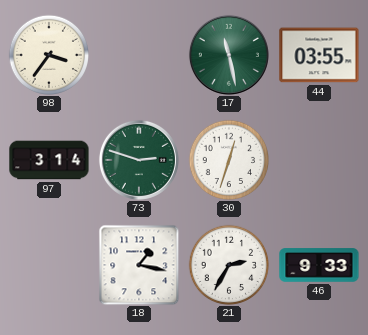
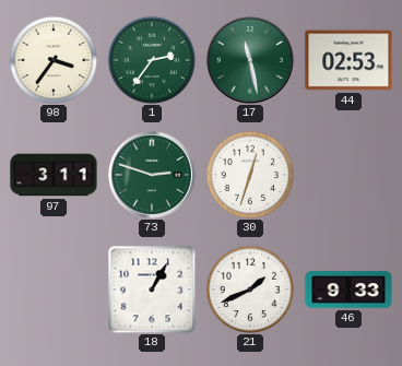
1: none -> 2:36 (151, 59)
44: 03:55 -> 02:53 (348, 60)
97: 3:14 -> 3:11 (54, 175)
18: 1:17 -> 1:05 (152, 290)
21: 2:35 -> 1:41 (249, 288)
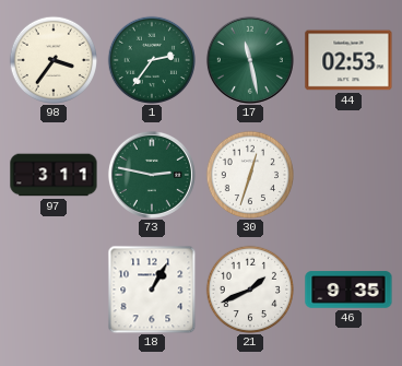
73: 2:48 -> 2:47 (152, 175)
46: 9:33 -> 9:35 (348, 290)
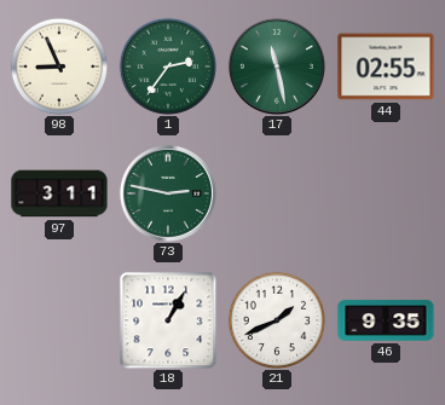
98: 3:36 -> 8:56 (58, 65)
44: 02:53 -> 02:55 (386, 66)
30: 12:33 -> none (249, 174)
